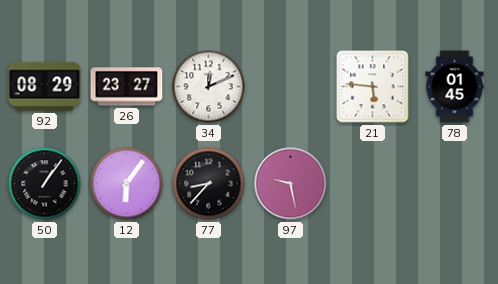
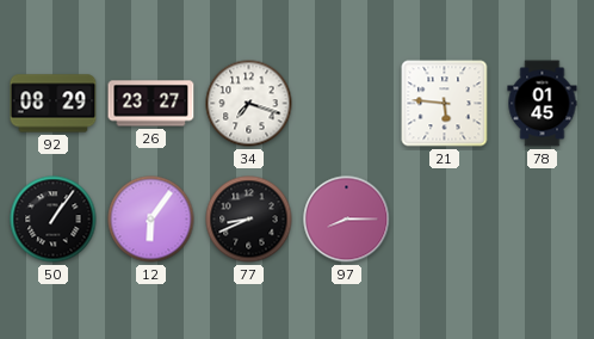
34: 12:11 -> 7:18 (249, 104)
77: 8:37 -> 8:41 (249, 220)
97: 9:28 -> 8:15 (347, 220)
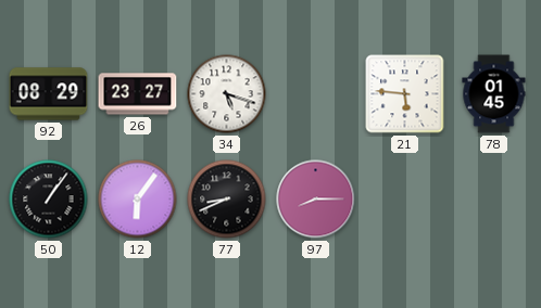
34: 7:18 -> 5:18 (227, 94)
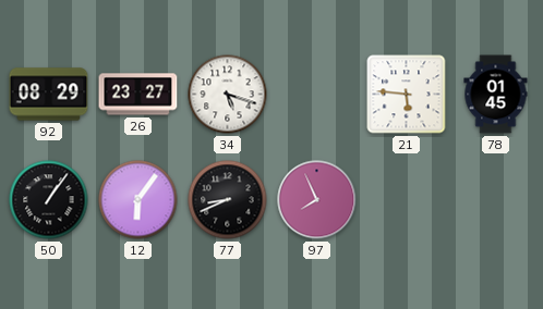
97: 8:15 -> 7:56 (317, 200)
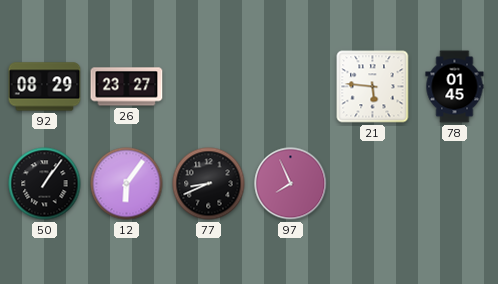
34: 5:18 -> none (228, 95)
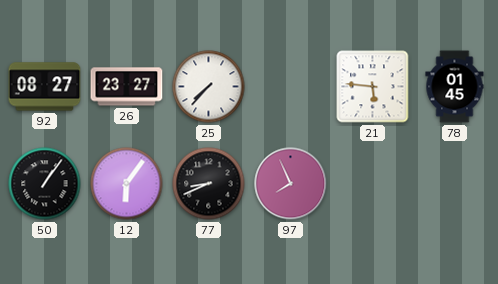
92: 08:29 -> 08:27 (45, 87)
25: none -> 7:37 (209, 87)
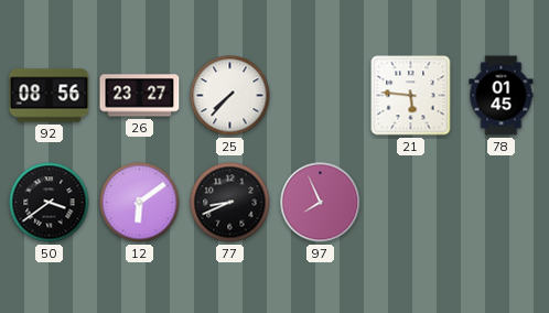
92: 08:27 -> 08:56 (50, 96)
50: 1:06 -> 3:39 (50, 203)
12: 6:06 -> 6:09 (140, 203)
